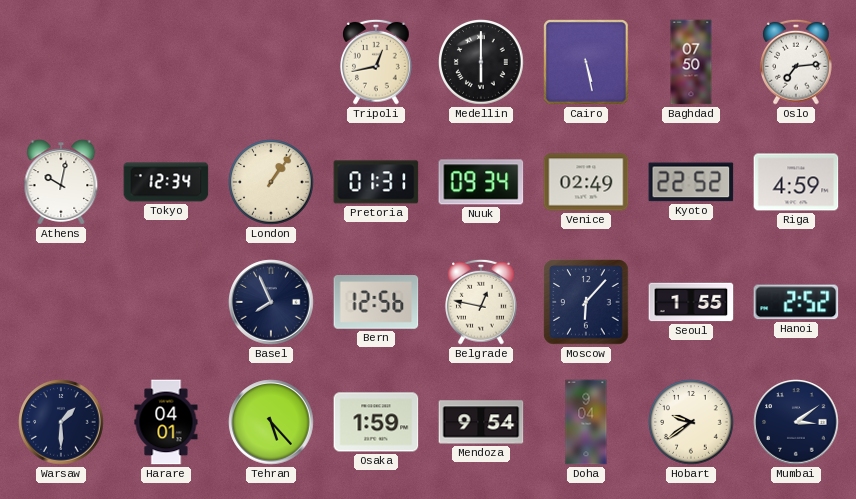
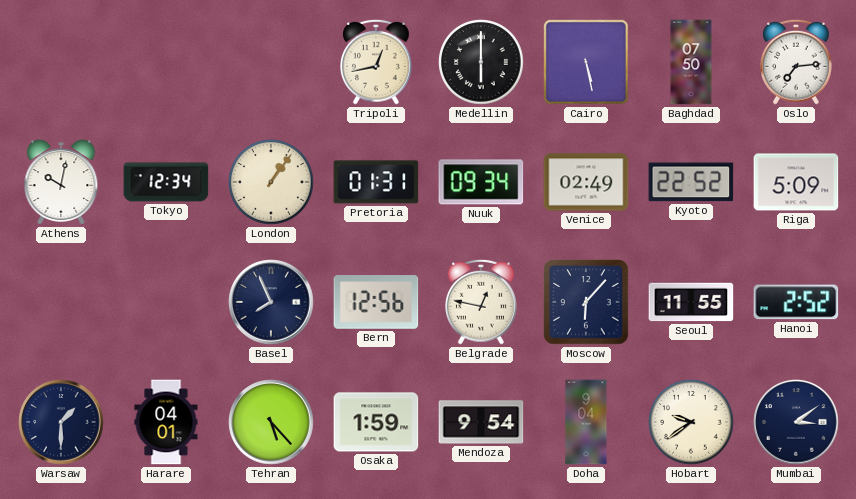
Riga: 4:59 -> 5:09 (796, 182)
Seoul: 1:55 -> 11:55 (691, 302)
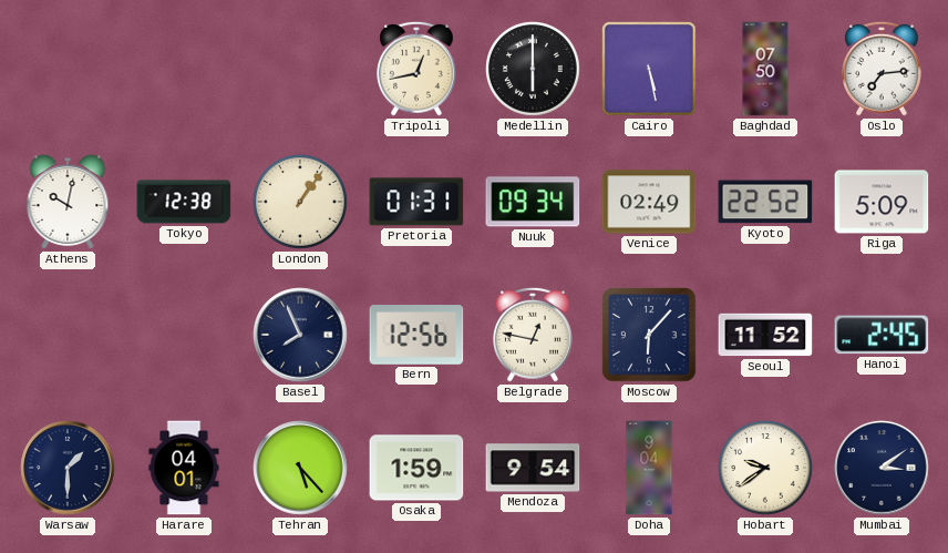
Tokyo: 12:34 -> 12:38 (184, 202)
Seoul: 11:55 -> 11:52 (765, 335)
Hanoi: 2:52 -> 2:45 (882, 335)
